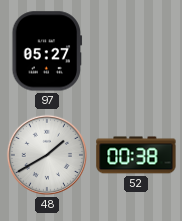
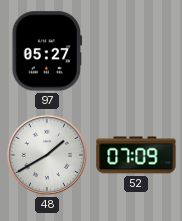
52: 00:38 -> 07:09 (136, 155)
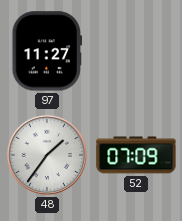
97: 05:27 -> 11:27 (47, 51)
48: 1:40 -> 1:36 (47, 155)
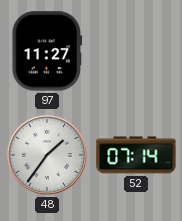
52: 07:09 -> 07:14 (136, 155)
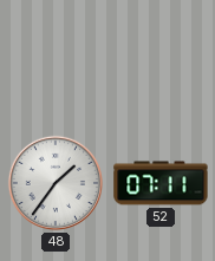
97: 11:27 -> none (47, 51)
52: 07:14 -> 07:11 (161, 183)
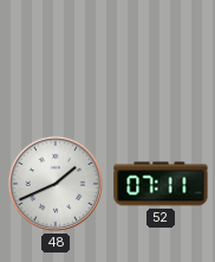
48: 1:36 -> 1:41 (56, 184)
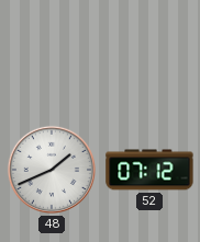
52: 07:11 -> 07:12 (149, 170)
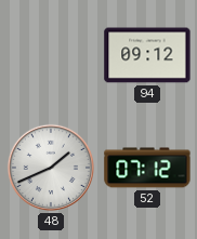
94: none -> 09:12 (147, 55)
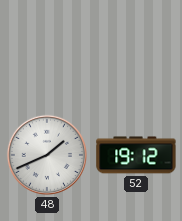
94: 09:12 -> none (147, 55)
52: 07:12 -> 19:12 (136, 155)
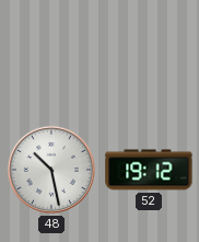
48: 1:41 -> 10:28 (51, 170)
